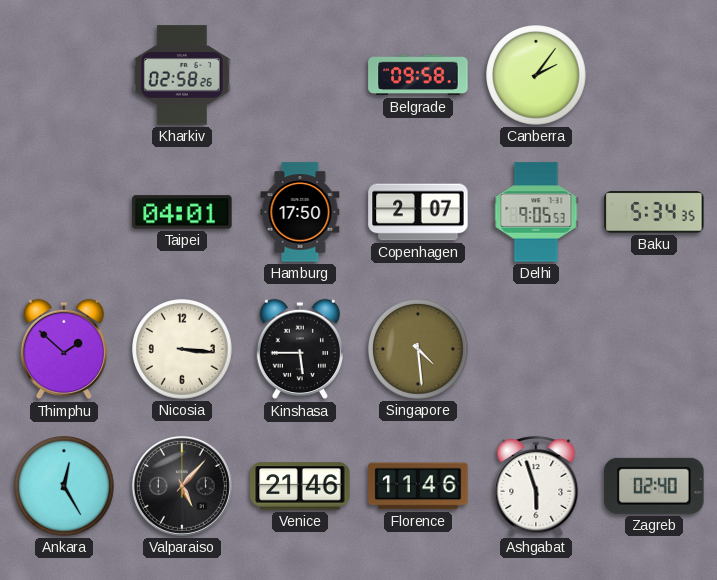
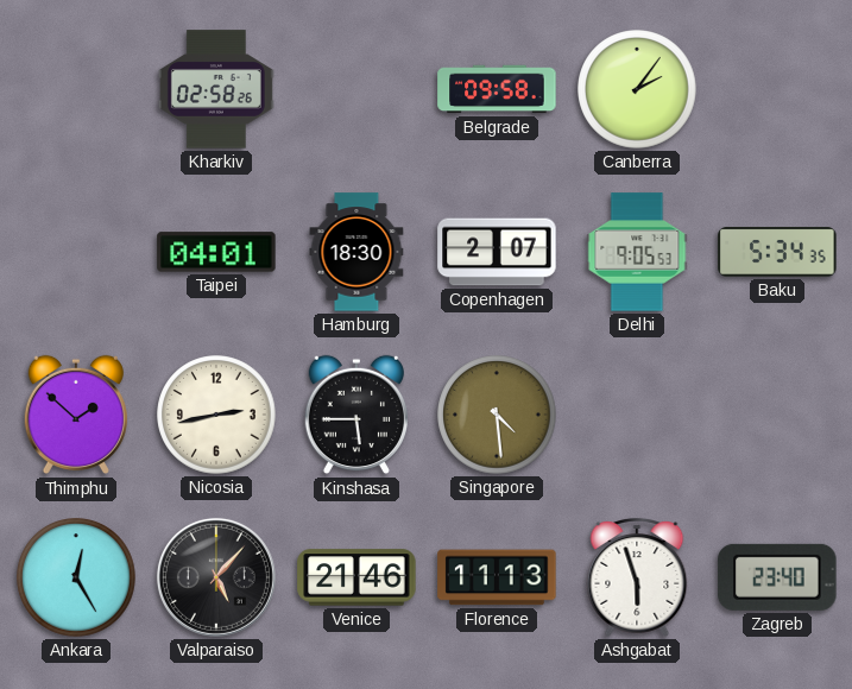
Hamburg: 17:50 -> 18:30 (356, 252)
Nicosia: 3:16 -> 2:43 (216, 415)
Florence: 11:46 -> 11:13 (497, 577)
Zagreb: 02:40 -> 23:40 (777, 577)
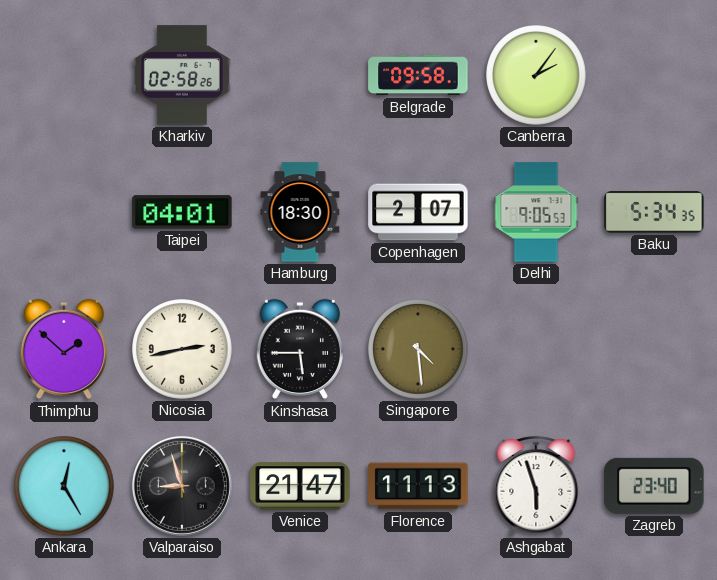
Valparaiso: 5:07 -> 8:57 (182, 486)
Venice: 21:46 -> 21:47 (300, 486)
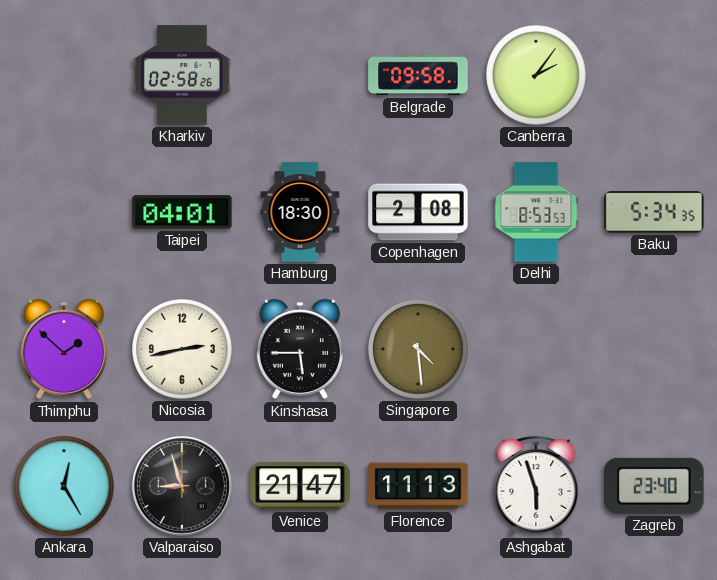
Copenhagen: 2:07 -> 2:08 (418, 212)
Delhi: 9:05 -> 8:53 (536, 212)
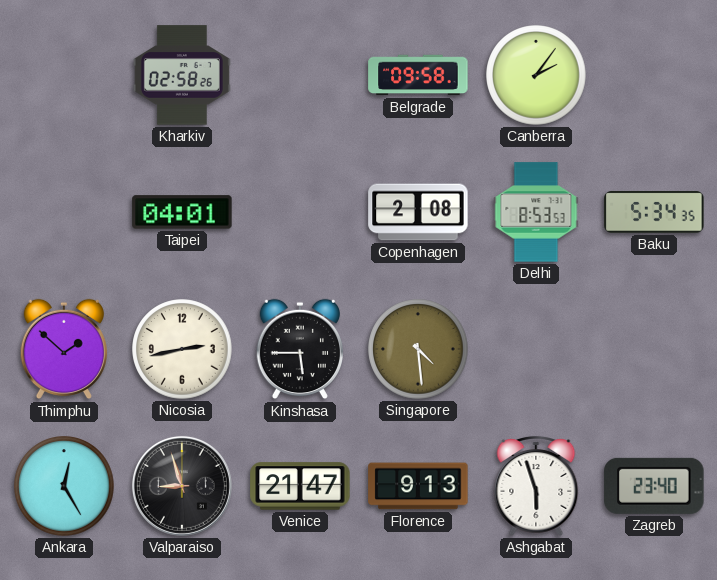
Hamburg: 18:30 -> none (300, 212)
Florence: 11:13 -> 9:13 (418, 486)
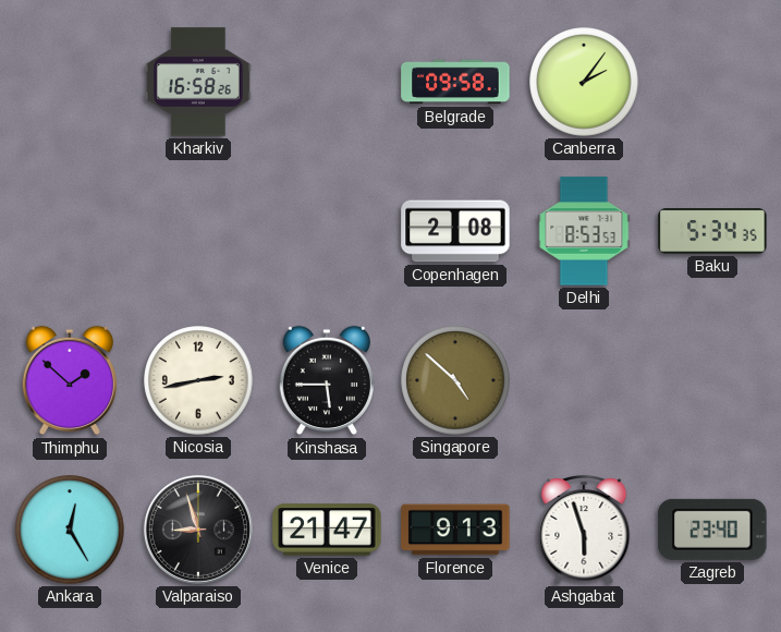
Kharkiv: 02:58 -> 16:58 (198, 82)
Taipei: 04:01 -> none (182, 212)
Singapore: 4:29 -> 4:52 (455, 380)
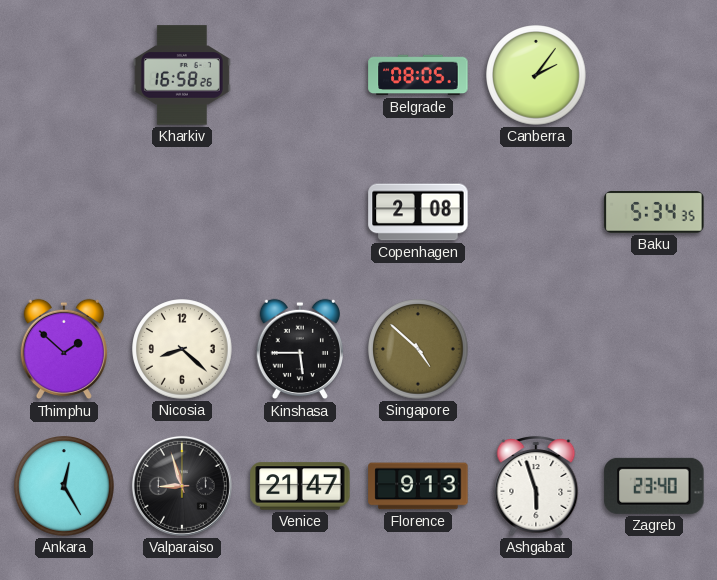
Belgrade: 09:58 -> 08:05 (418, 75)
Delhi: 8:53 -> none (584, 231)
Nicosia: 2:43 -> 8:22 (182, 349)
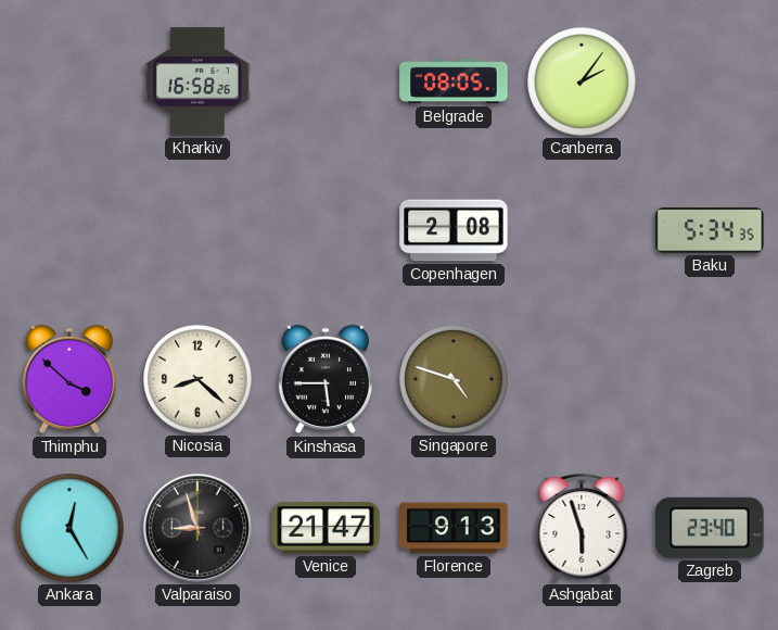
Thimphu: 1:52 -> 3:52 (69, 379)
Singapore: 4:52 -> 4:48 (454, 379)
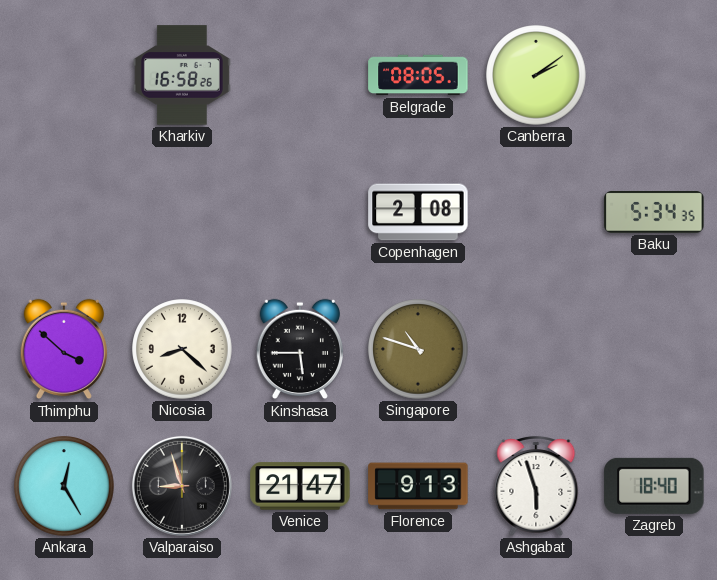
Canberra: 2:06 -> 2:09 (536, 75)
Singapore: 4:48 -> 10:48 (418, 349)
Zagreb: 23:40 -> 18:40 (654, 486)
